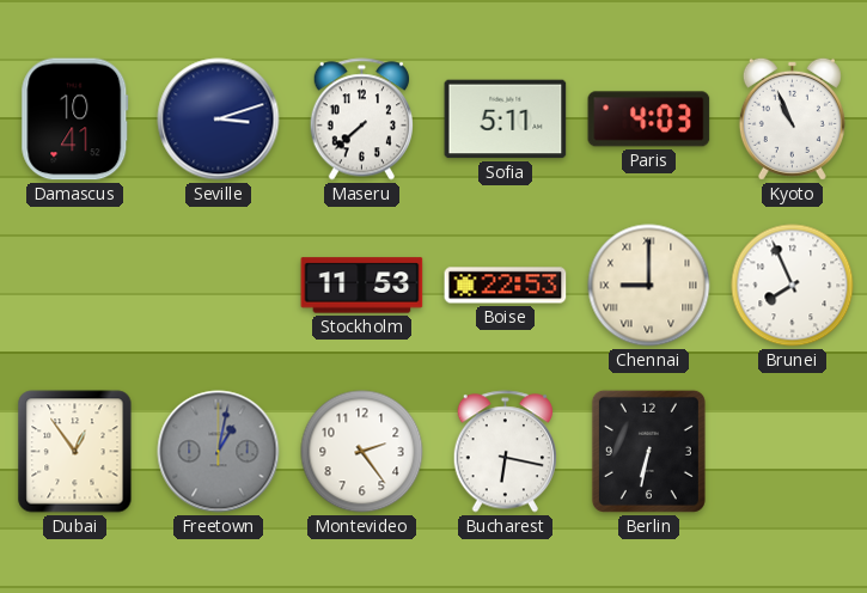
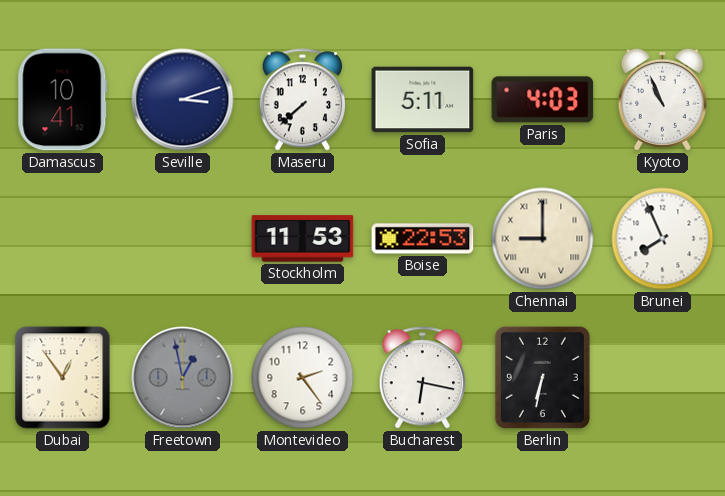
Freetown: 1:02 -> 12:58 (183, 378)
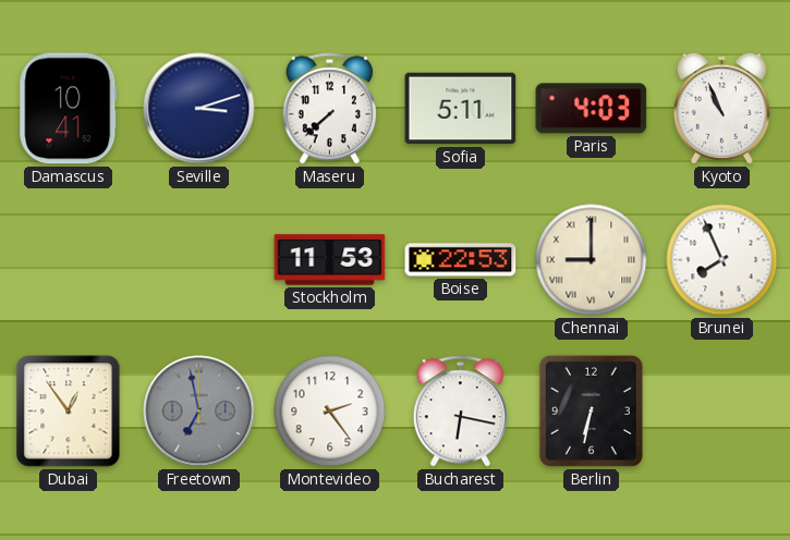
Freetown: 12:58 -> 6:58 (199, 412)
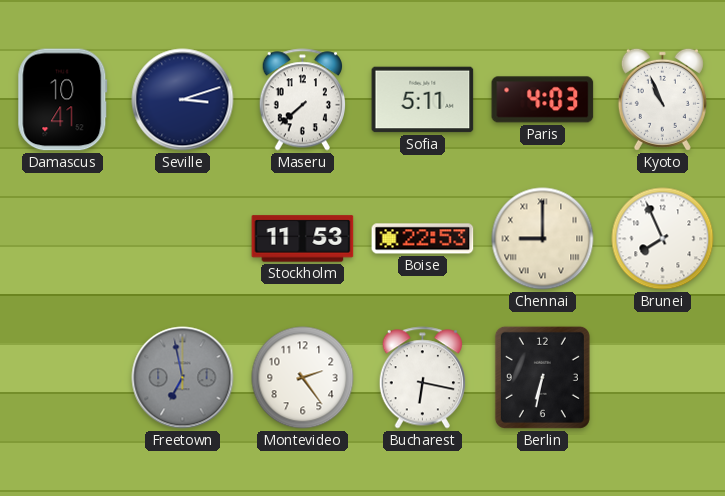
Dubai: 12:54 -> none (69, 412)
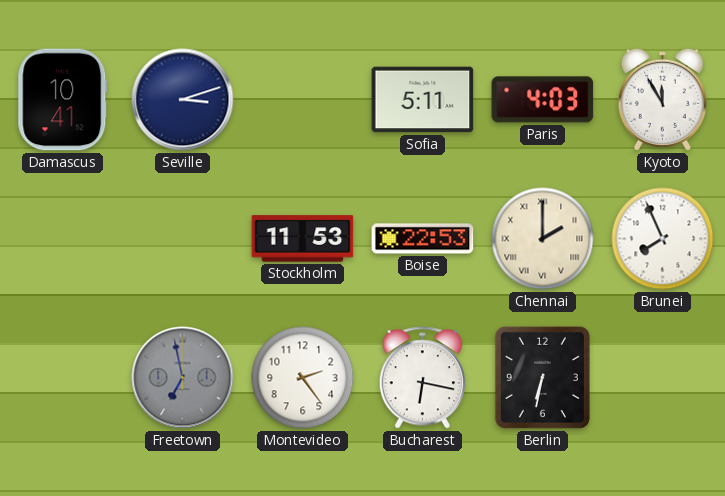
Maseru: 7:38 -> none (302, 100)
Kyoto: 10:56 -> 11:55 (662, 99)
Chennai: 9:00 -> 2:00 (543, 239)
